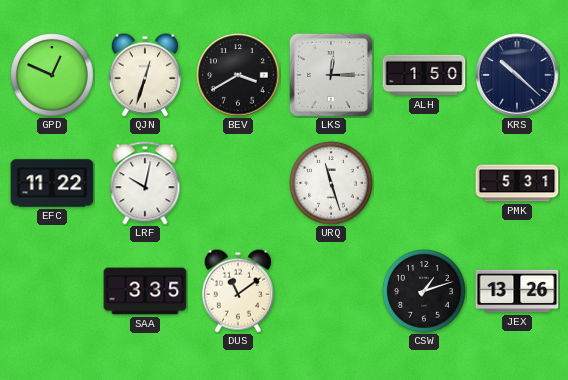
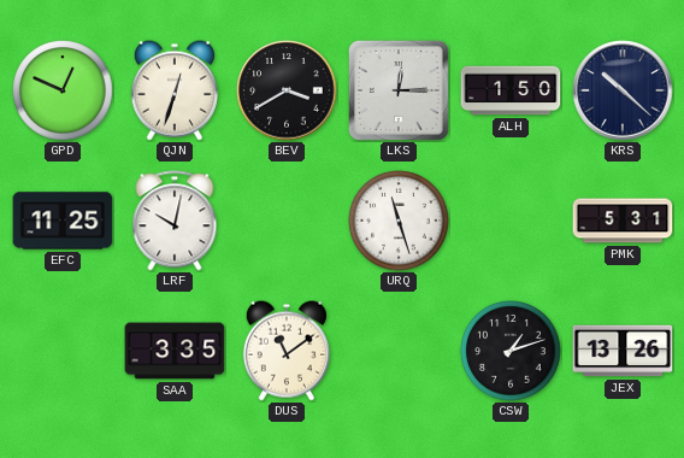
EFC: 11:22 -> 11:25 (63, 221)
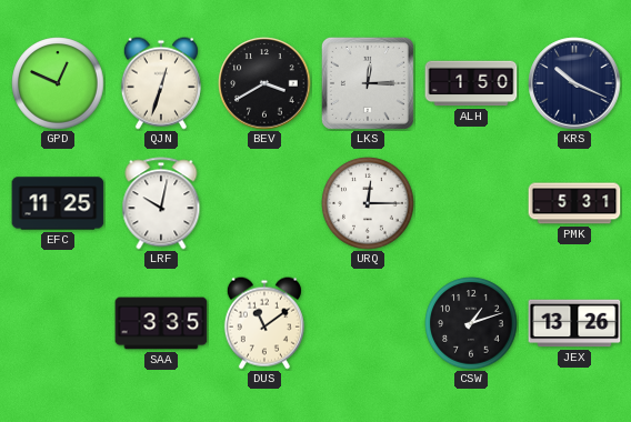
KRS: 10:22 -> 10:19 (574, 83)
URQ: 11:27 -> 12:15 (368, 203)
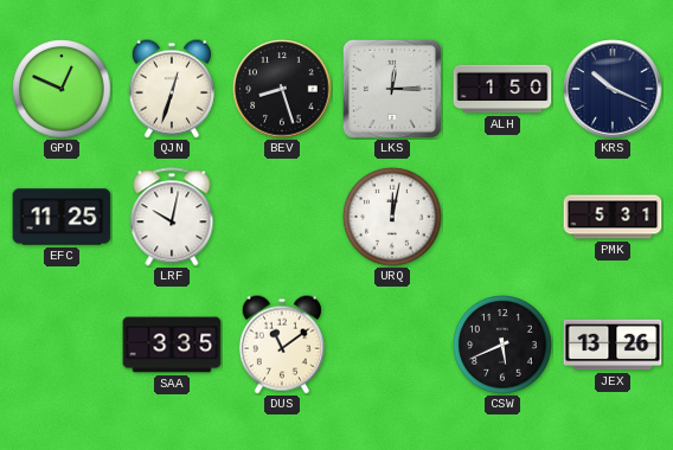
BEV: 3:40 -> 8:27 (282, 89)
URQ: 12:15 -> 12:02 (392, 217)
CSW: 1:12 -> 5:41 (502, 345)
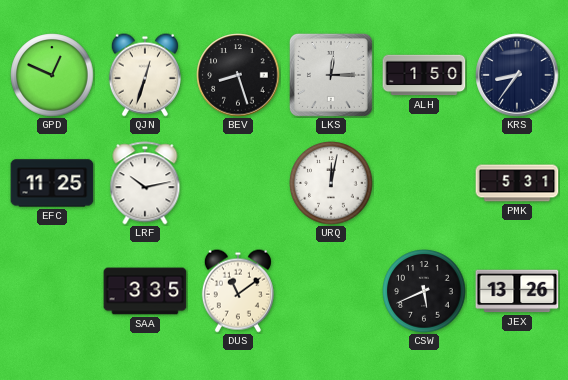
KRS: 10:19 -> 8:36 (517, 75)
LRF: 10:02 -> 10:13 (145, 183)
